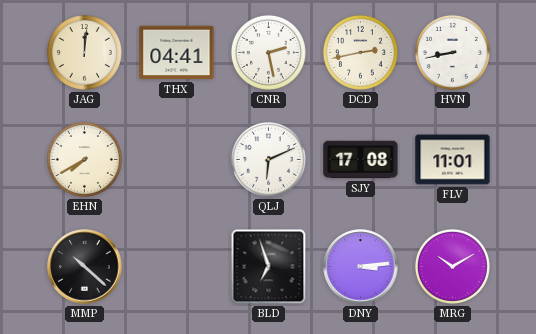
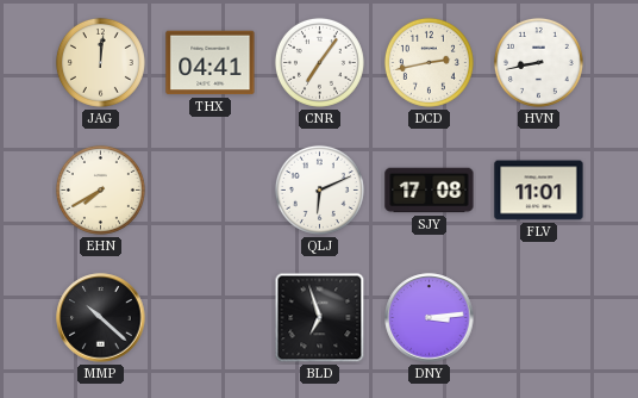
CNR: 2:28 -> 7:06 (319, 62)
MRG: 10:10 -> none (452, 266)
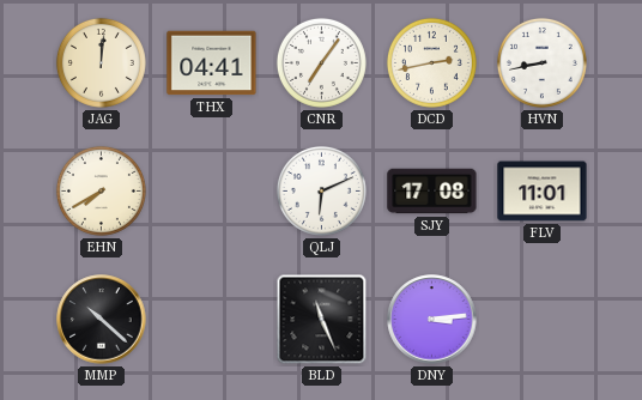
BLD: 6:57 -> 11:26 (322, 320)
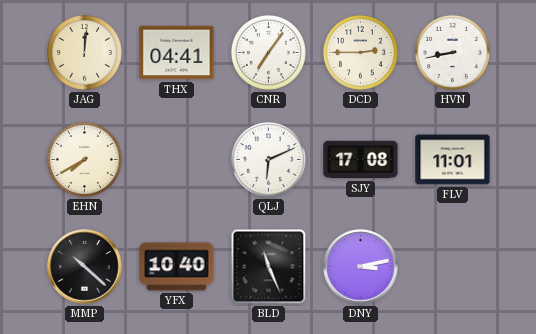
DCD: 2:43 -> 2:45 (360, 52)
YFX: none -> 10:40 (177, 267)
DNY: 3:14 -> 3:13 (361, 267)
